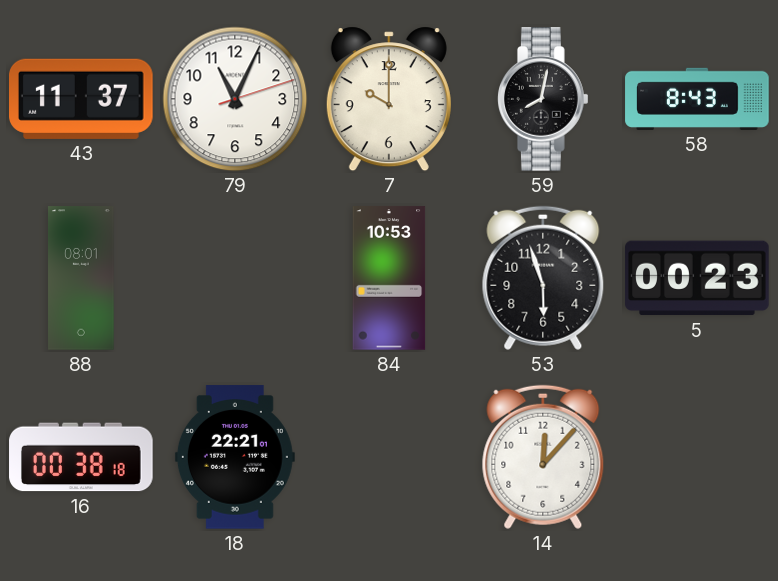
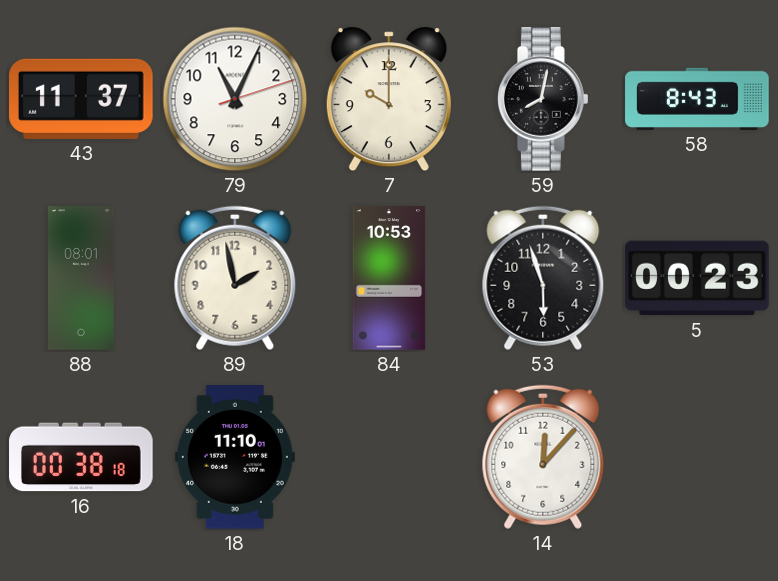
89: none -> 1:58 (235, 278)
18: 22:21 -> 11:10 (235, 457)
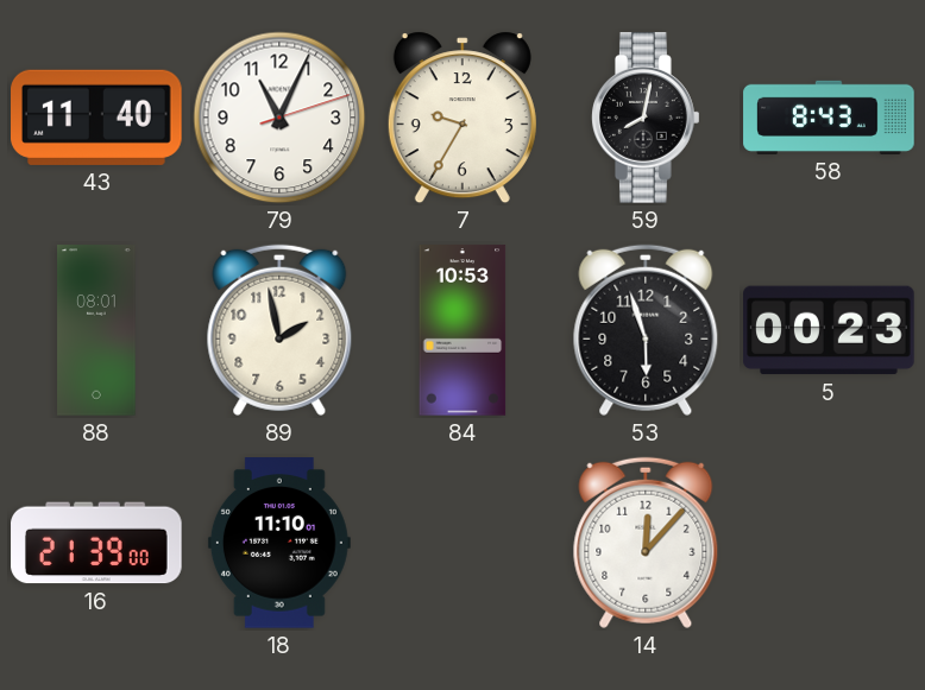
43: 11:37 -> 11:40 (97, 118)
7: 10:00 -> 9:35 (462, 118)
16: 00:38 -> 21:39 (96, 543)
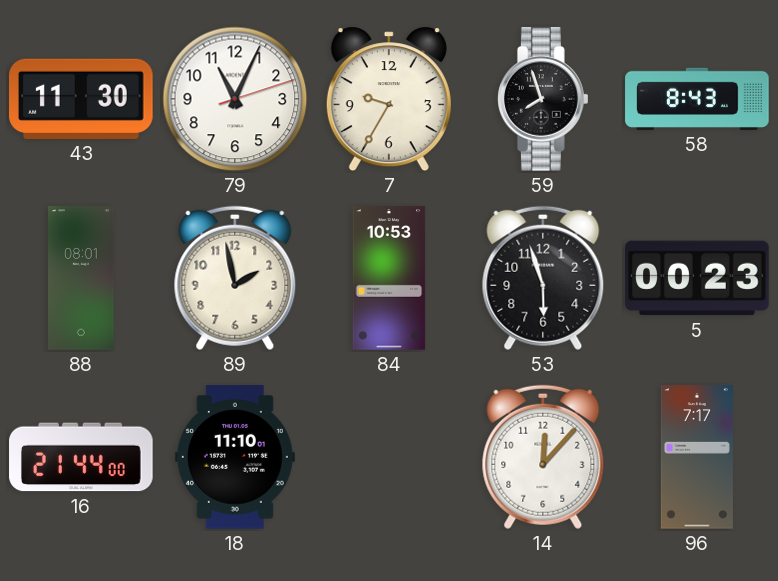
43: 11:40 -> 11:30 (82, 99)
59: 8:02 -> 7:57 (544, 99)
16: 21:39 -> 21:44 (81, 457)
96: none -> 7:17 (697, 457)
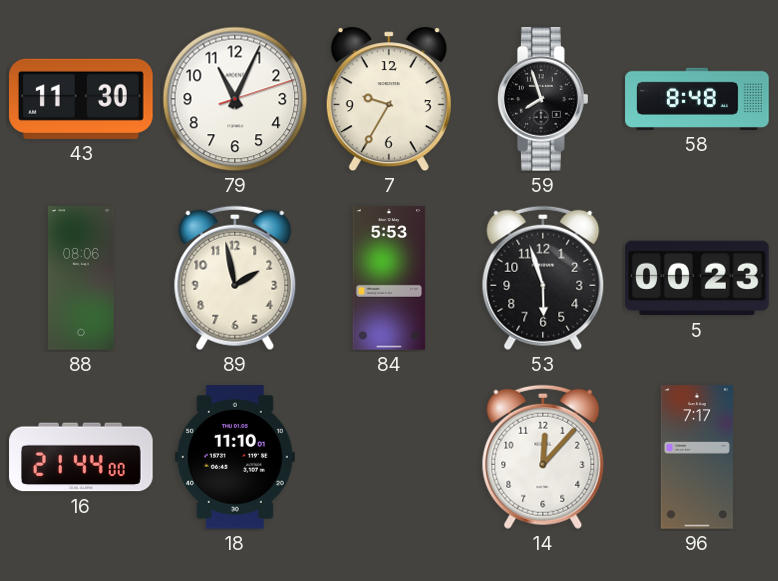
58: 8:43 -> 8:48 (697, 99)
88: 08:01 -> 08:06 (81, 278)
84: 10:53 -> 5:53 (389, 278)
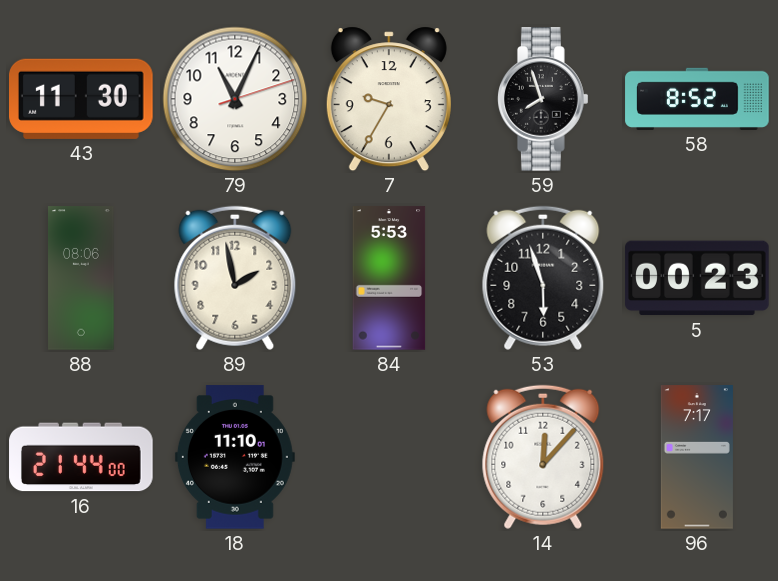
58: 8:48 -> 8:52 (697, 99)
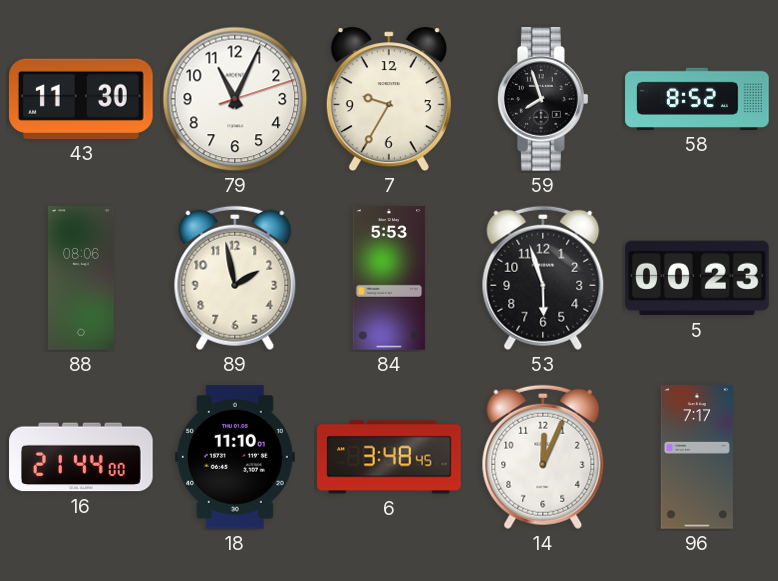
6: none -> 3:48 (389, 457)
14: 12:07 -> 12:04 (543, 457)
